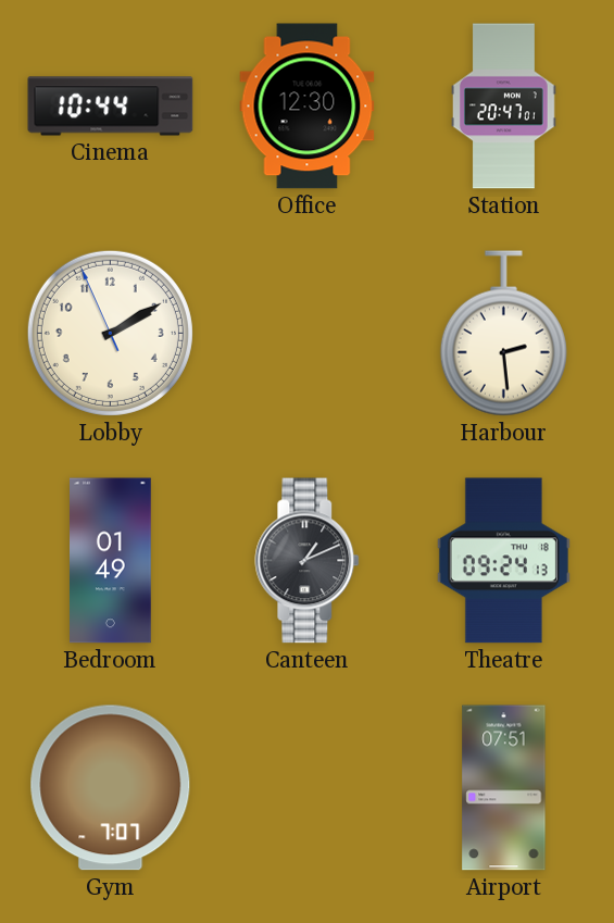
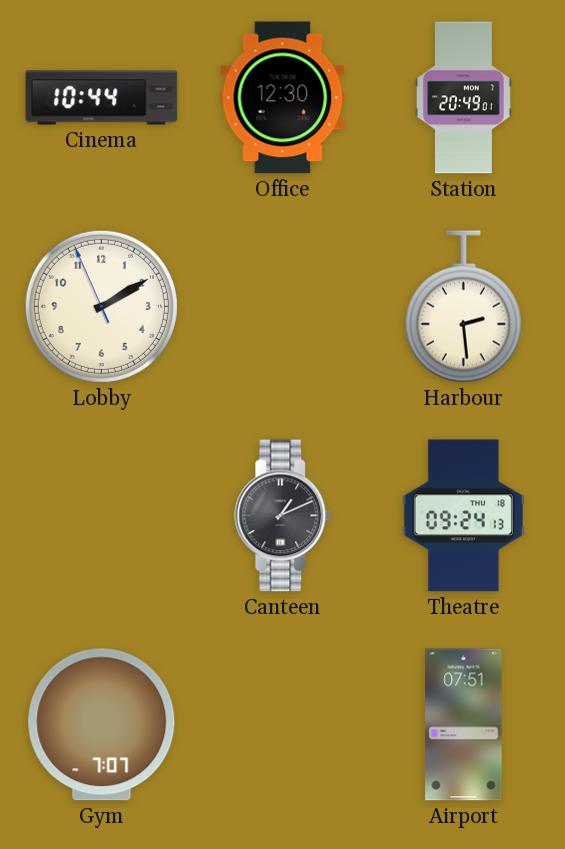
Station: 20:47 -> 20:49 (463, 98)
Bedroom: 01:49 -> none (111, 561)
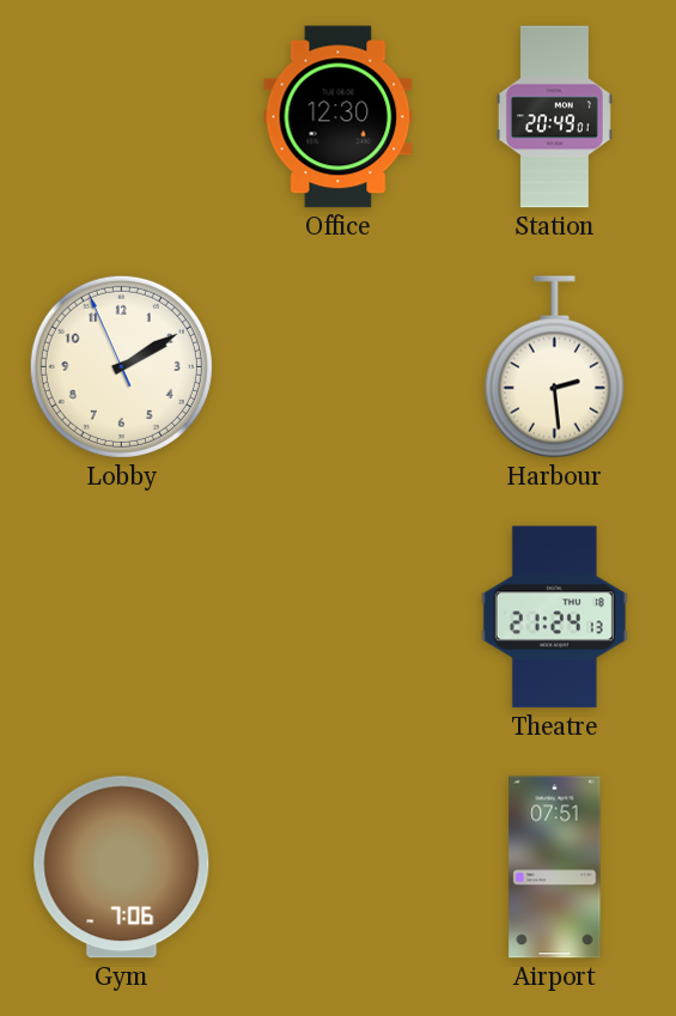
Cinema: 10:44 -> none (102, 98)
Canteen: 1:11 -> none (283, 516)
Theatre: 09:24 -> 21:24 (554, 617)
Gym: 7:07 -> 7:06 (122, 868)
